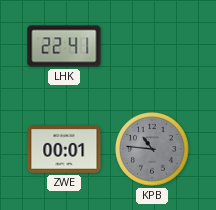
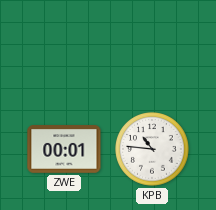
LHK: 22:41 -> none (64, 46)
KPB dial: grey -> white (152, 149)
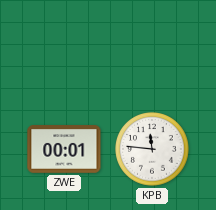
KPB: 10:46 -> 11:46 (152, 149)
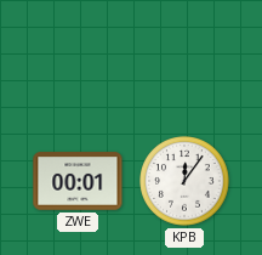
KPB: 11:46 -> 12:06 (184, 181)
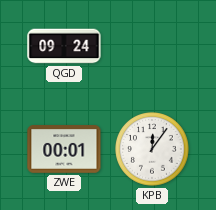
QGD: none -> 09:24 (64, 46)
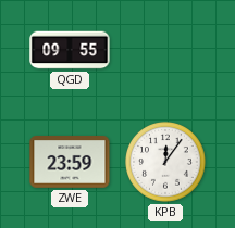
QGD: 09:24 -> 09:55 (70, 50)
ZWE: 00:01 -> 23:59 (70, 162)
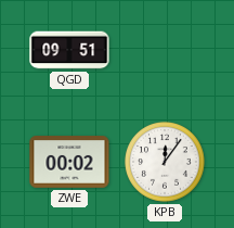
QGD: 09:55 -> 09:51 (69, 50)
ZWE: 23:59 -> 00:02 (69, 162)
